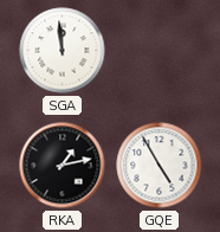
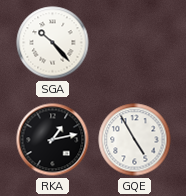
SGA: 11:59 -> 10:23 (53, 43)
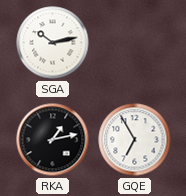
SGA: 10:23 -> 10:13 (53, 43)
GQE: 4:55 -> 6:55 (135, 140)
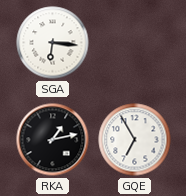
SGA: 10:13 -> 6:16 (53, 43)
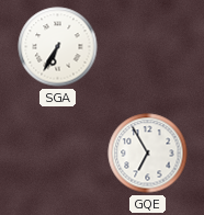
SGA: 6:16 -> 6:35 (58, 47)
RKA: 1:13 -> none (53, 140)
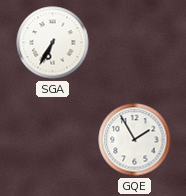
GQE: 6:55 -> 1:55 (135, 140)
